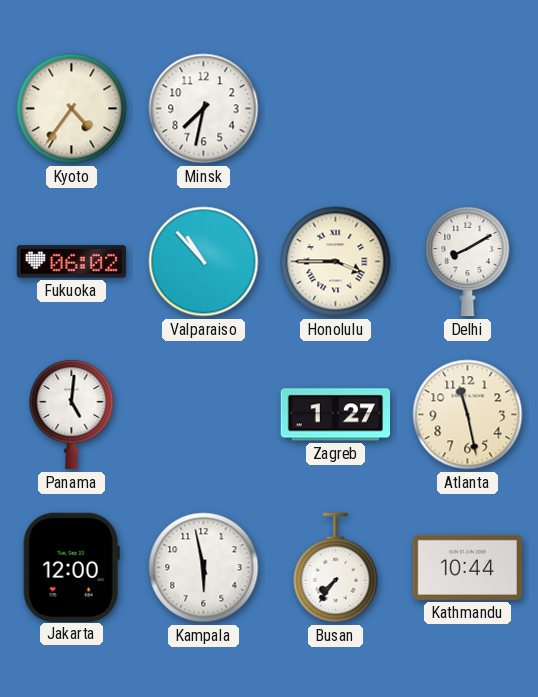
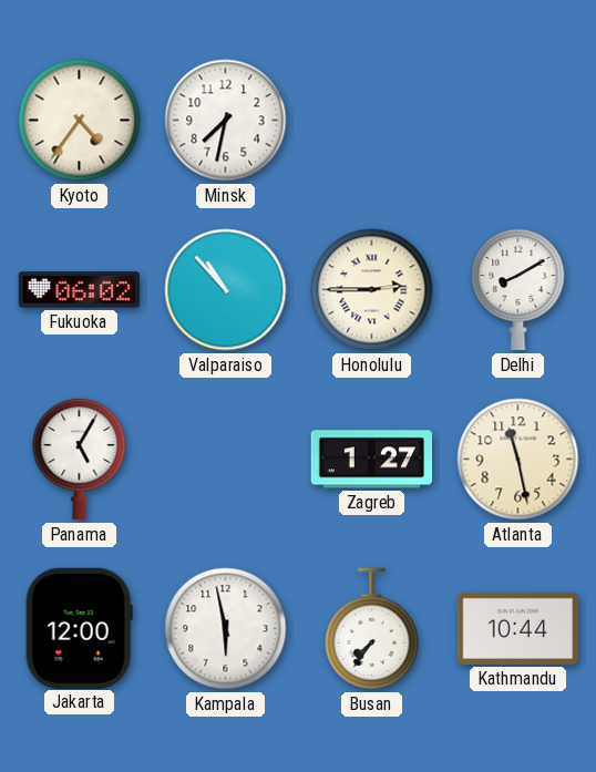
Honolulu: 3:45 -> 2:45 (372, 290)
Panama: 5:01 -> 5:05 (80, 459)
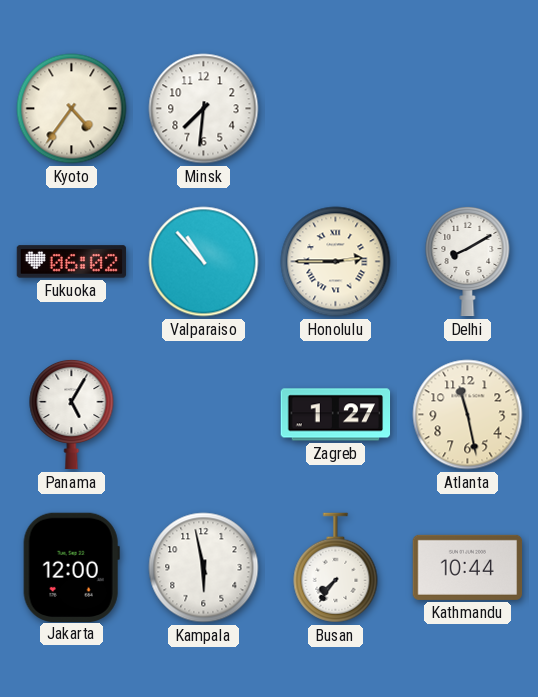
Minsk: 7:32 -> 7:31 (204, 109)
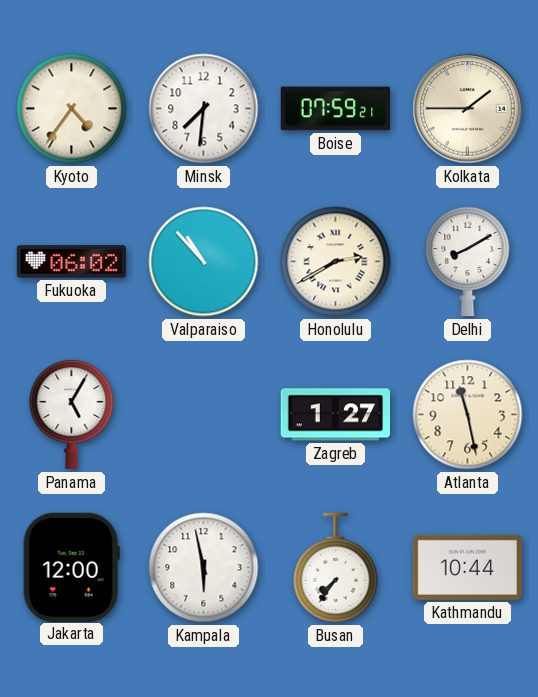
Boise: none -> 07:59 (336, 109)
Kolkata: none -> 1:45 (468, 109)
Honolulu: 2:45 -> 2:40 (336, 262)
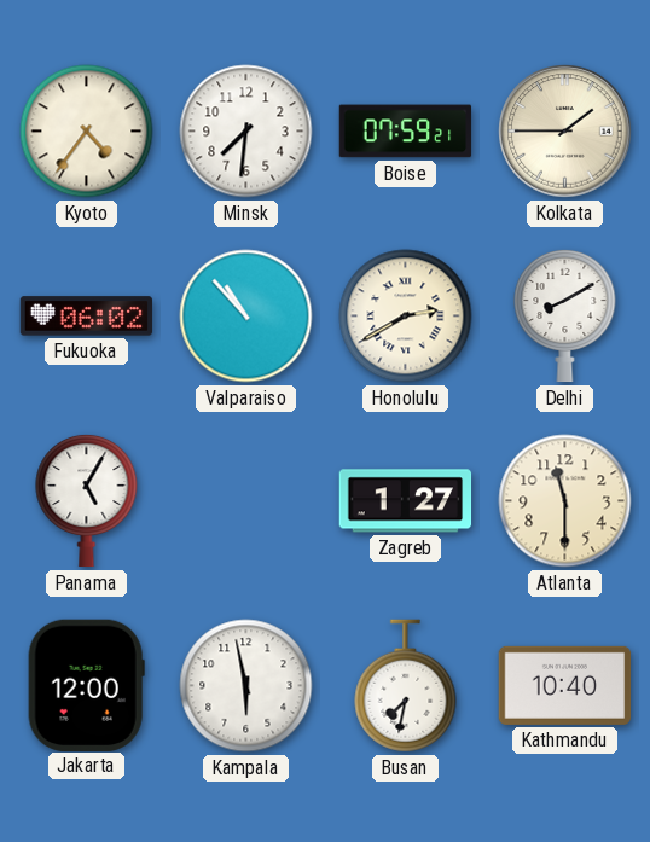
Atlanta: 11:28 -> 11:30 (565, 501)
Busan: 7:36 -> 7:32 (406, 686)
Kathmandu: 10:44 -> 10:40 (565, 685)
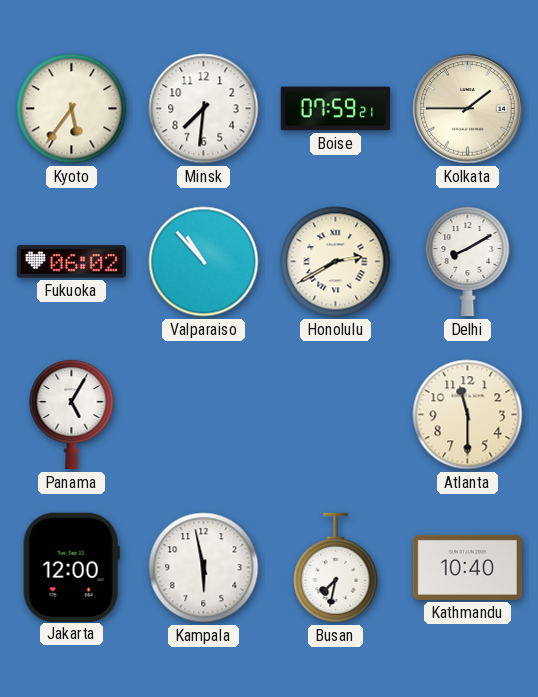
Kyoto: 4:36 -> 5:36 (72, 109)
Zagreb: 1:27 -> none (406, 501)
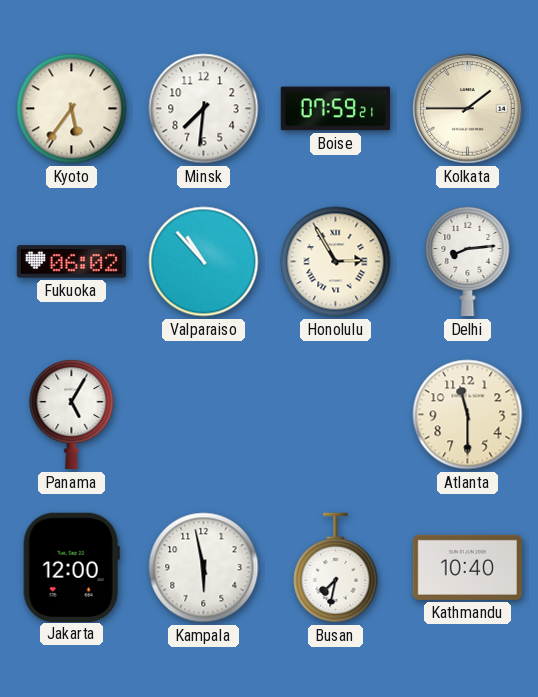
Honolulu: 2:40 -> 2:55 (336, 262)
Delhi: 8:10 -> 8:14 (468, 261)
